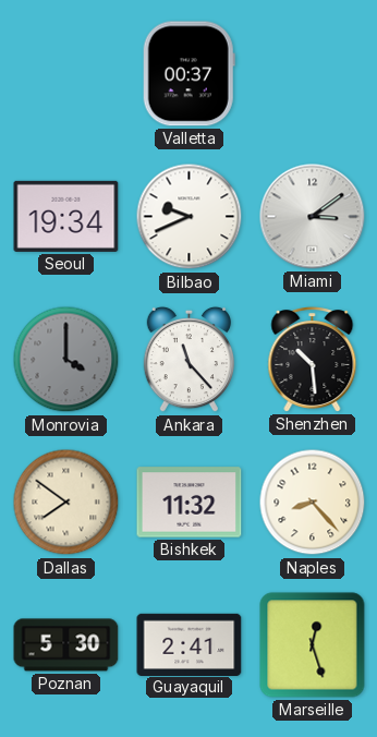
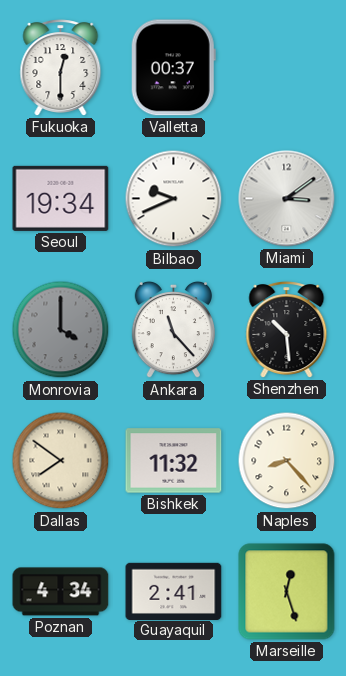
Fukuoka: none -> 12:30 (61, 68)
Poznan: 5:30 -> 4:34 (61, 592)
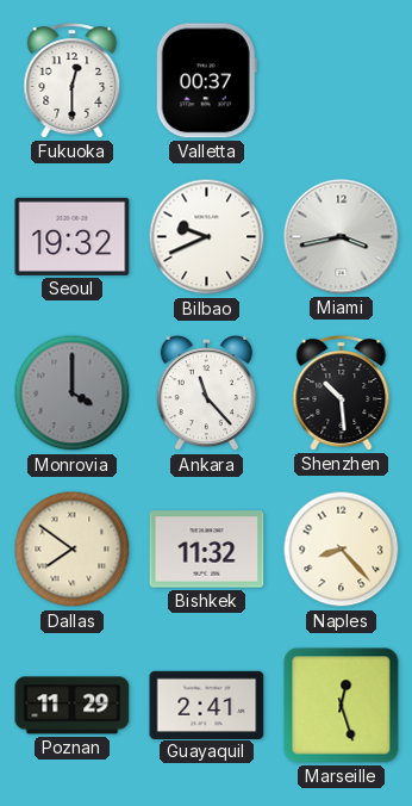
Seoul: 19:34 -> 19:32 (73, 236)
Miami: 3:09 -> 3:43 (342, 237)
Poznan: 4:34 -> 11:29 (73, 706)
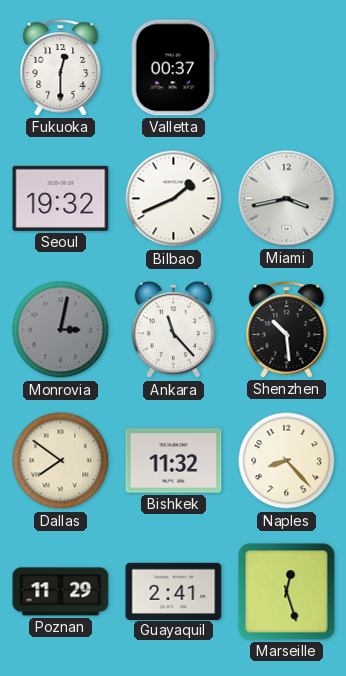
Bilbao: 9:41 -> 1:41 (174, 199)
Monrovia: 4:00 -> 3:02 (61, 330)
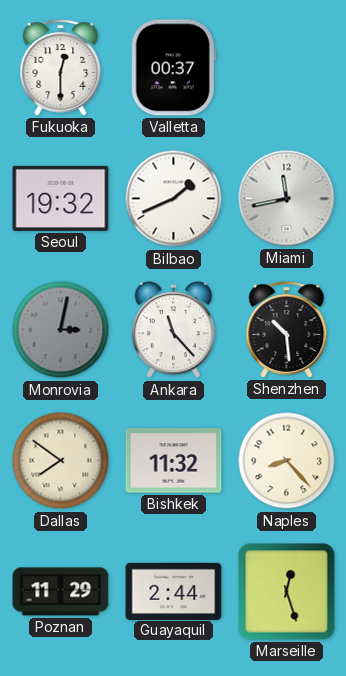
Miami: 3:43 -> 11:43 (287, 199)
Guayaquil: 2:41 -> 2:44 (174, 591)
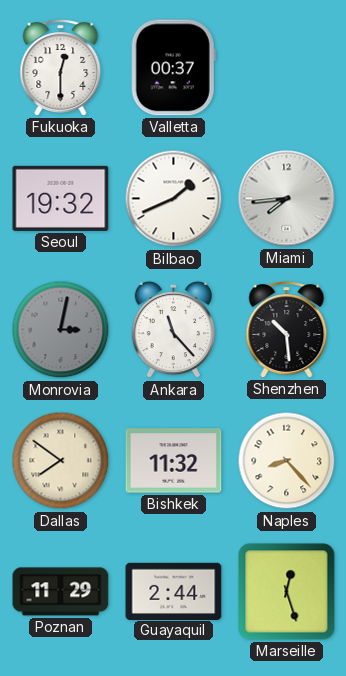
Miami: 11:43 -> 7:44 (287, 199)
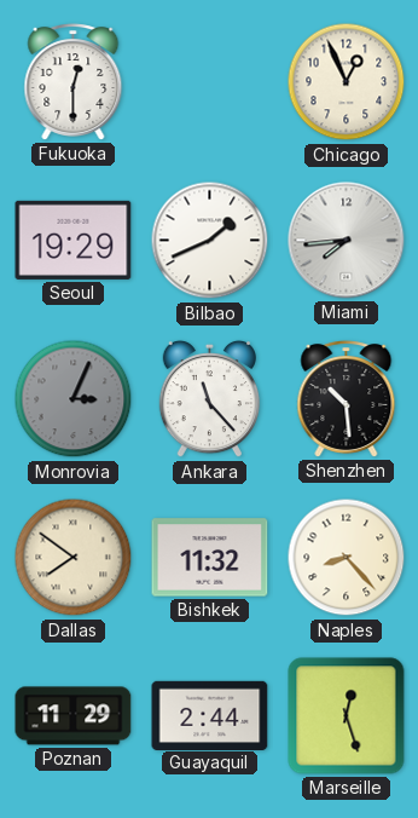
Valletta: 00:37 -> none (173, 68)
Chicago: none -> 12:56 (347, 82)
Seoul: 19:32 -> 19:29 (74, 240)
Monrovia: 3:02 -> 3:04 (74, 399)
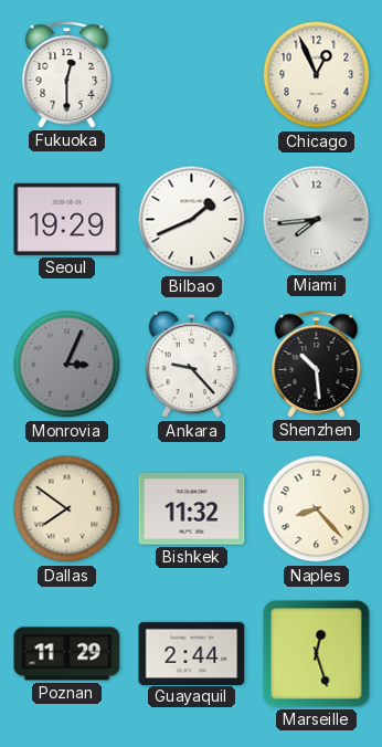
Ankara: 11:23 -> 9:23 (191, 365)
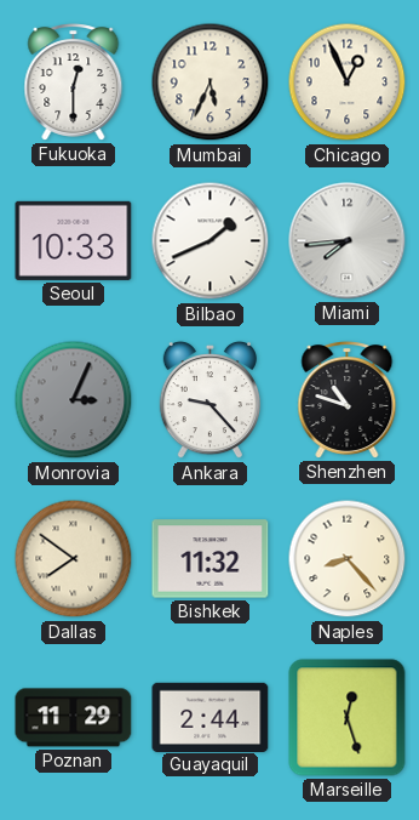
Mumbai: none -> 5:34 (211, 82)
Seoul: 19:29 -> 10:33 (74, 240)
Shenzhen: 10:29 -> 10:48 (348, 400)
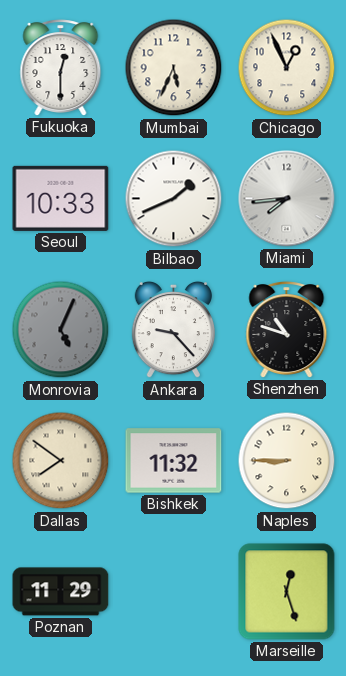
Monrovia: 3:04 -> 5:04 (61, 330)
Naples: 8:23 -> 8:45 (287, 461)
Guayaquil: 2:44 -> none (211, 717)
